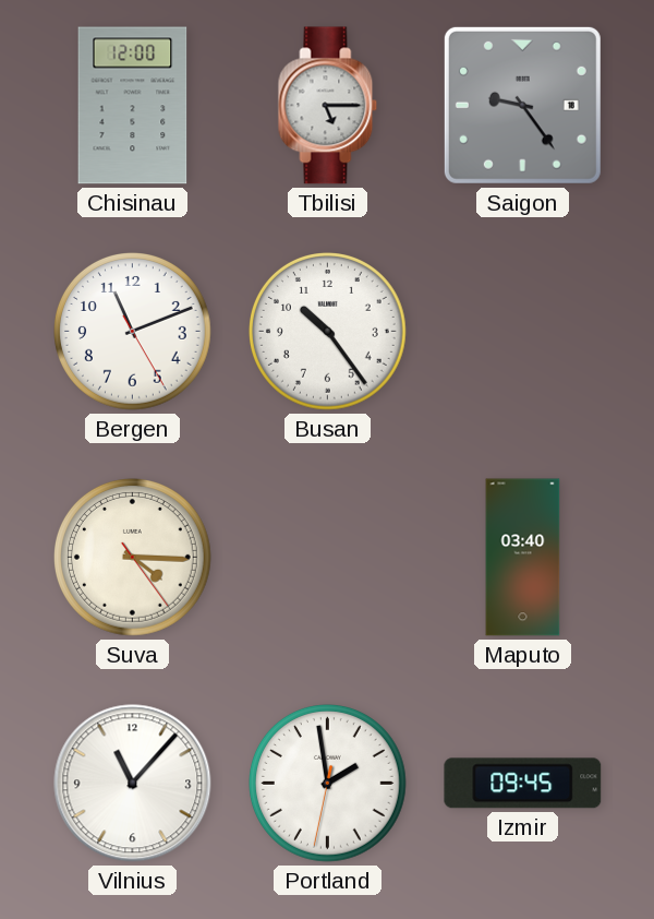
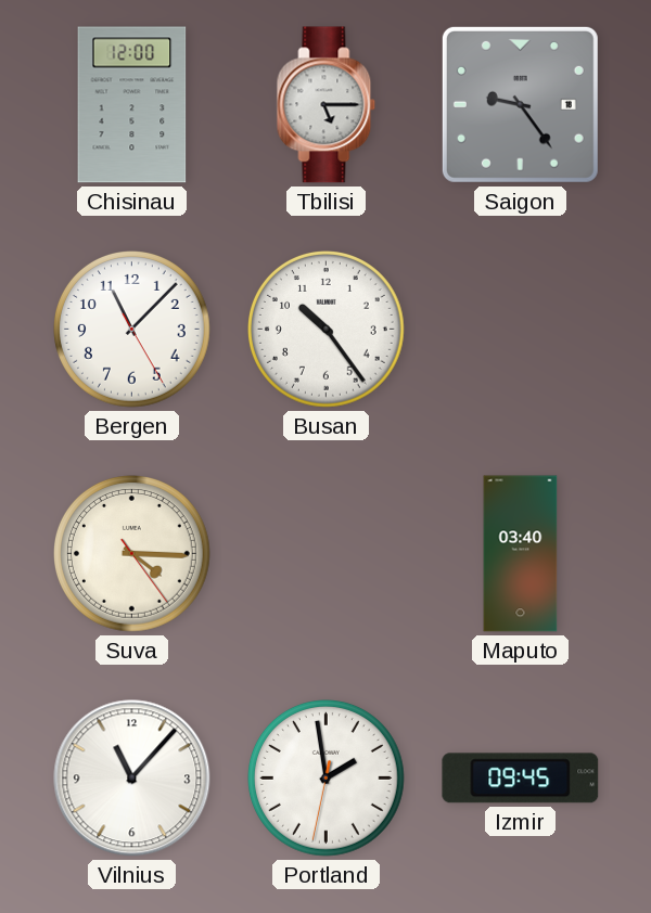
Bergen: 11:11 -> 11:07 (132, 330)
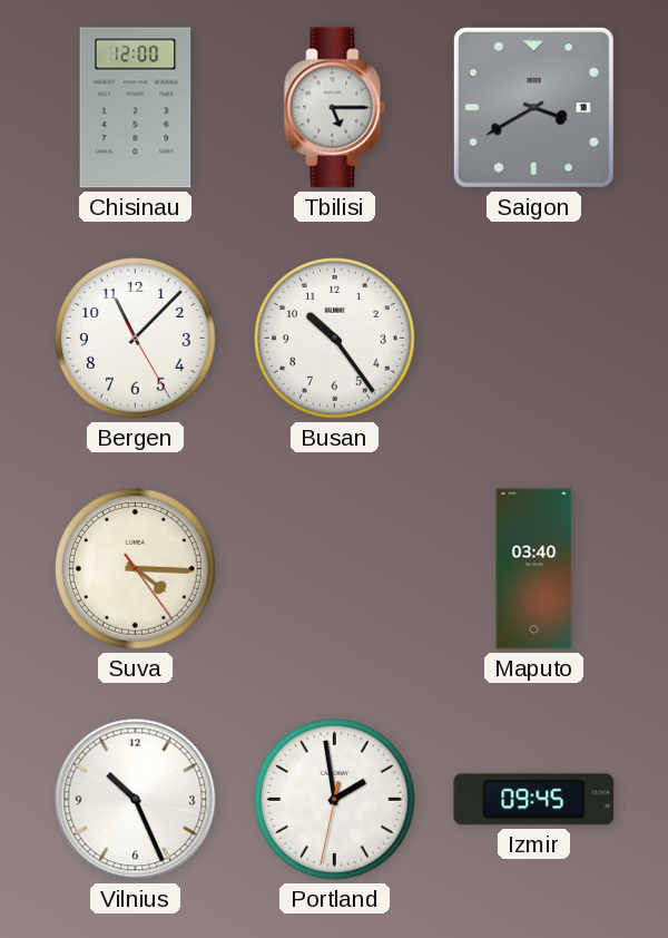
Saigon: 9:24 -> 3:40 (533, 107)
Vilnius: 11:07 -> 10:26 (136, 800)
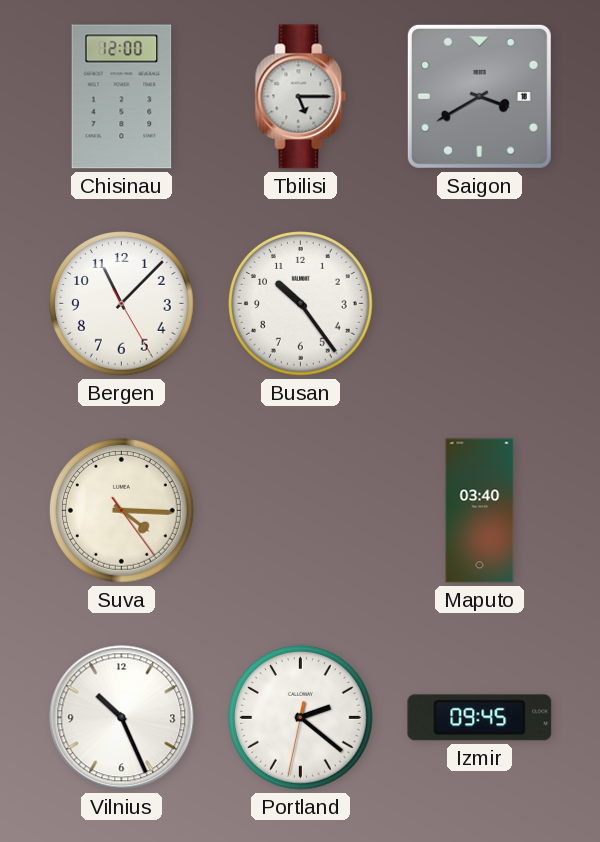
Portland: 1:58 -> 2:21 (301, 718)
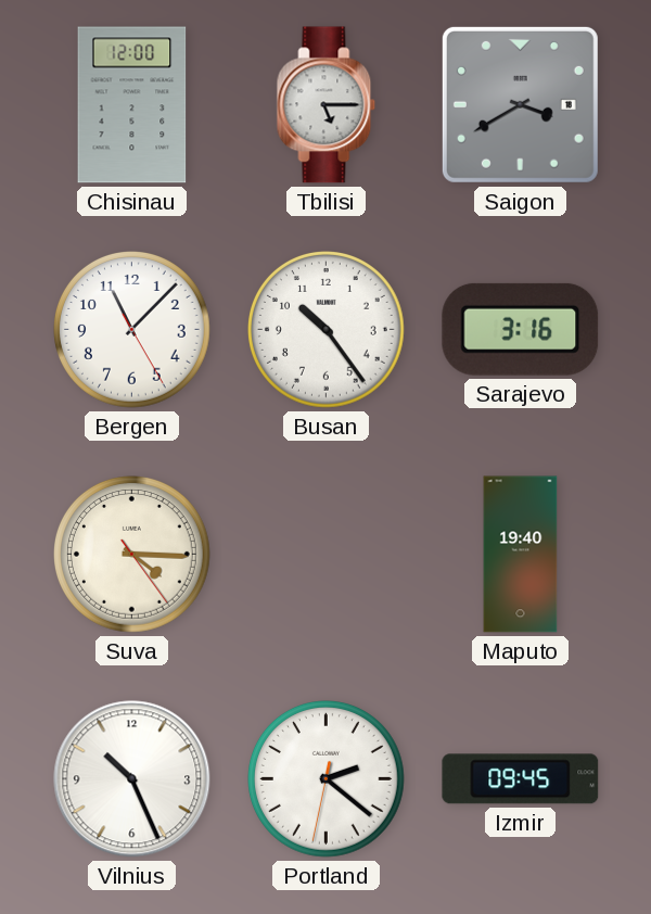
Sarajevo: none -> 3:16 (521, 329)
Maputo: 03:40 -> 19:40 (521, 555)
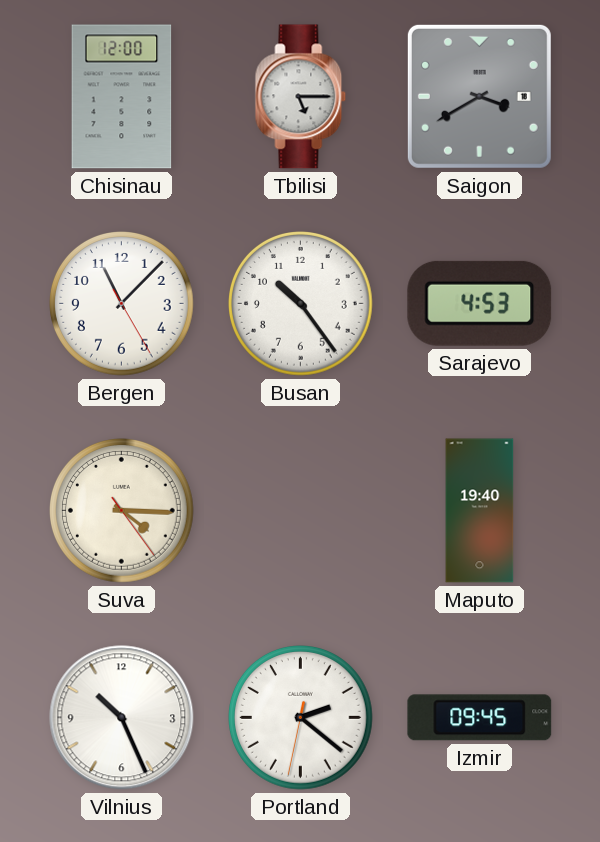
Sarajevo: 3:16 -> 4:53 (480, 303)
